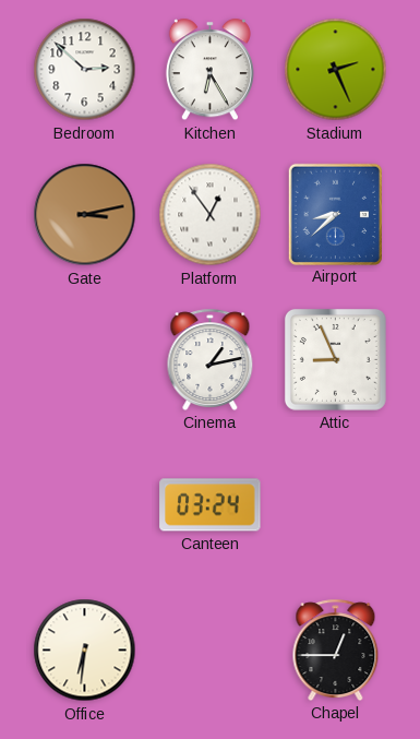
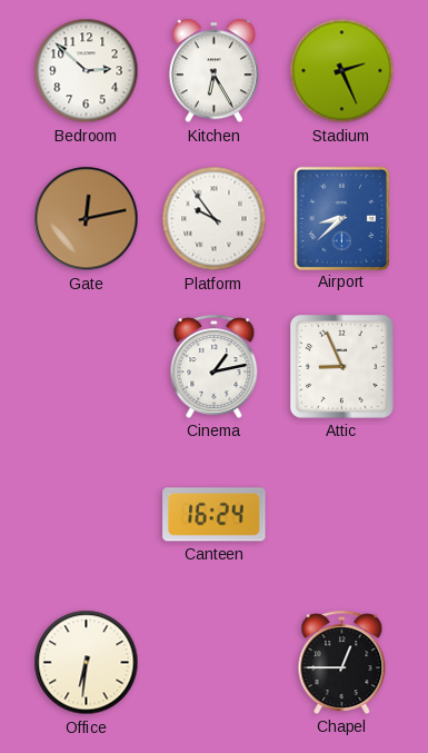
Gate: 3:13 -> 12:13 (87, 219)
Platform: 12:54 -> 9:54 (215, 219)
Canteen: 03:24 -> 16:24 (215, 515)
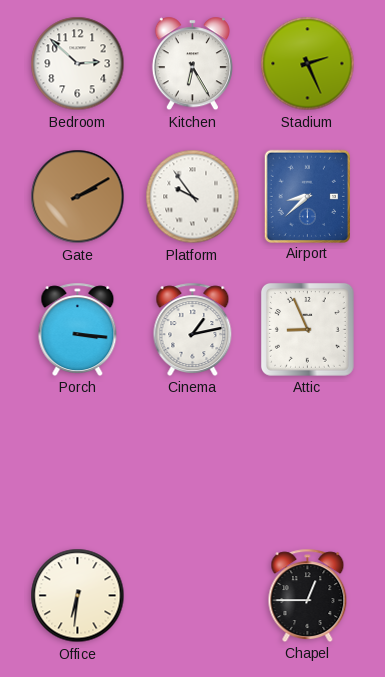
Gate: 12:13 -> 2:10 (78, 197)
Porch: none -> 3:16 (78, 329)
Canteen: 16:24 -> none (215, 515)
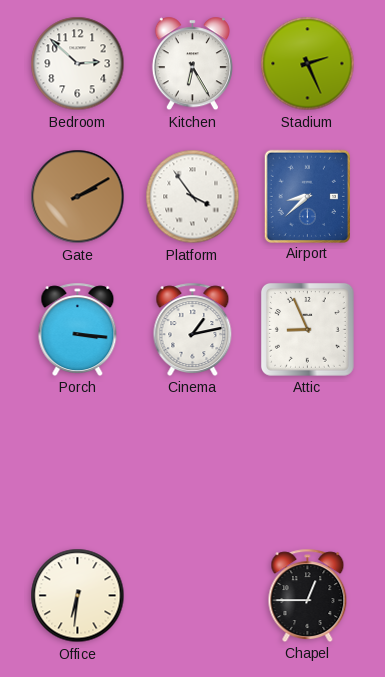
Platform: 9:54 -> 3:54 (193, 197)
